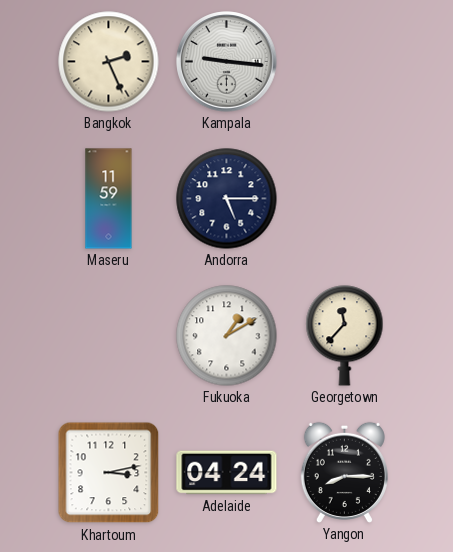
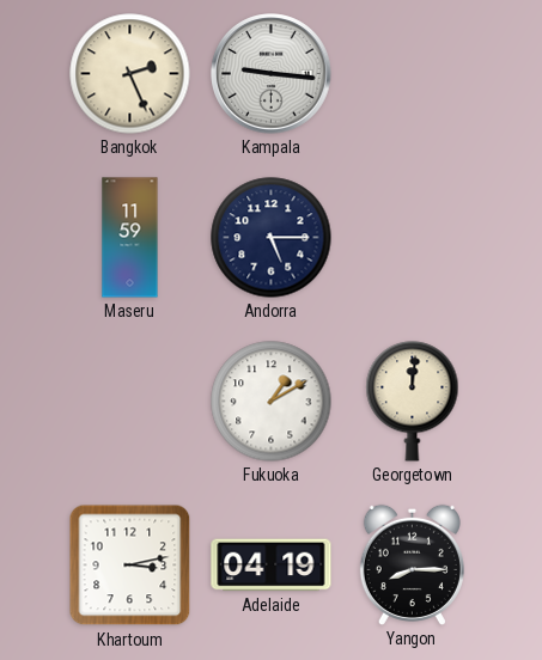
Georgetown: 11:37 -> 12:01 (413, 402)
Adelaide: 04:24 -> 04:19 (272, 566)
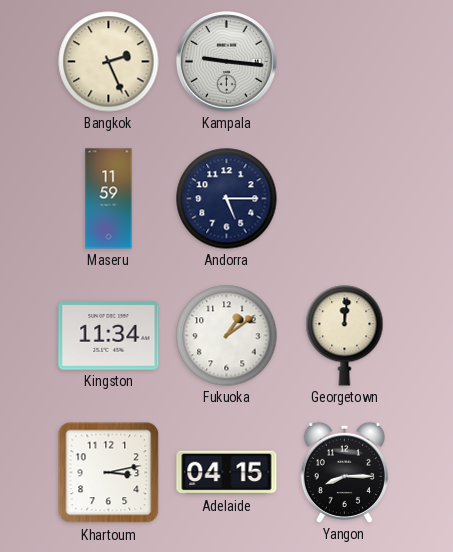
Kingston: none -> 11:34 (109, 336)
Fukuoka: 1:10 -> 1:09 (227, 336)
Adelaide: 04:19 -> 04:15 (227, 473)
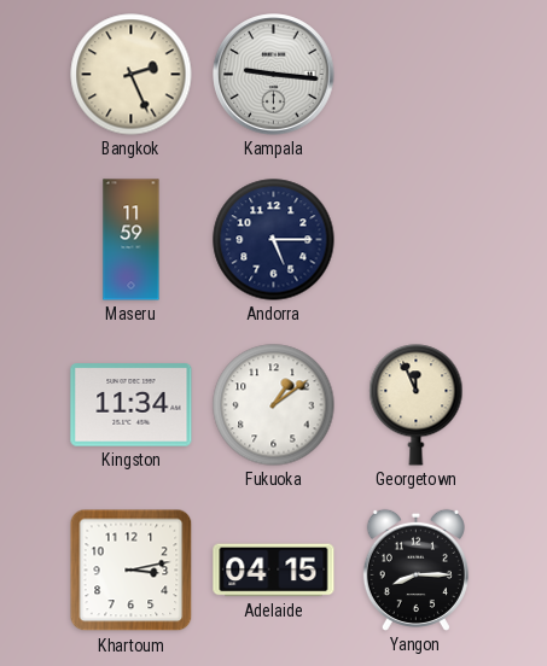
Georgetown: 12:01 -> 11:56 (417, 405)
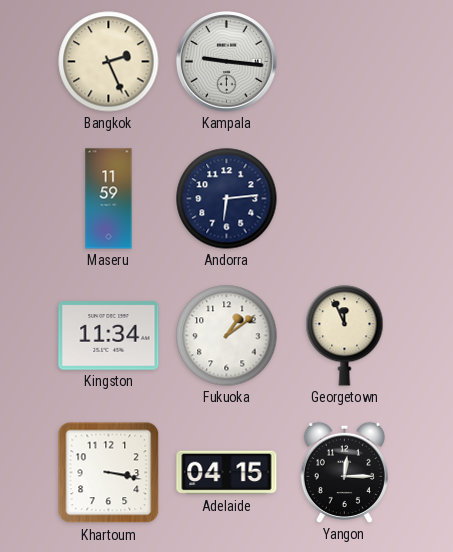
Andorra: 5:15 -> 6:14 (227, 199)
Khartoum: 3:13 -> 3:17 (109, 473)
Yangon: 8:15 -> 12:15 (344, 472)
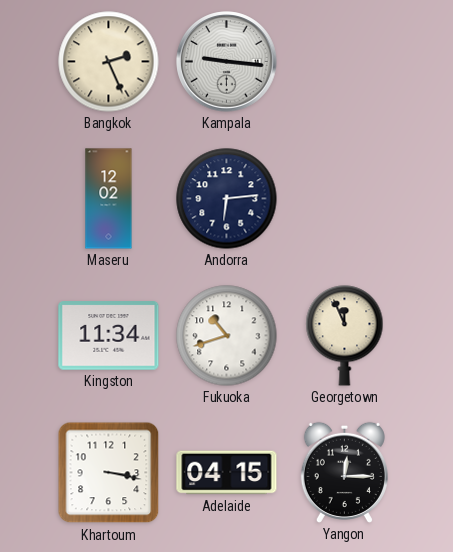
Maseru: 11:59 -> 12:02 (109, 199)
Fukuoka: 1:09 -> 10:42 (227, 336)
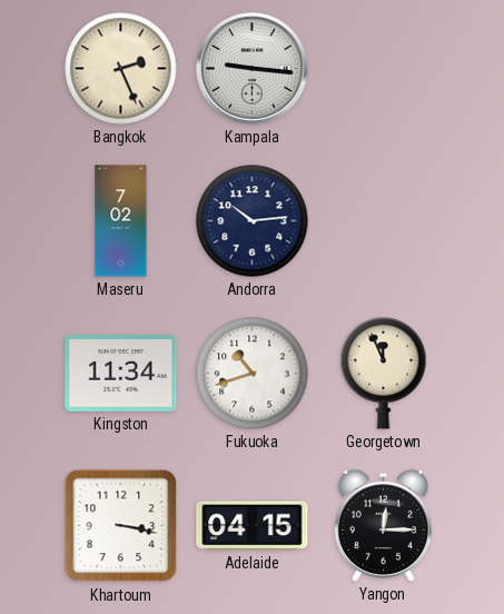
Maseru: 12:02 -> 7:02 (121, 221)
Andorra: 6:14 -> 10:14 (253, 221)
